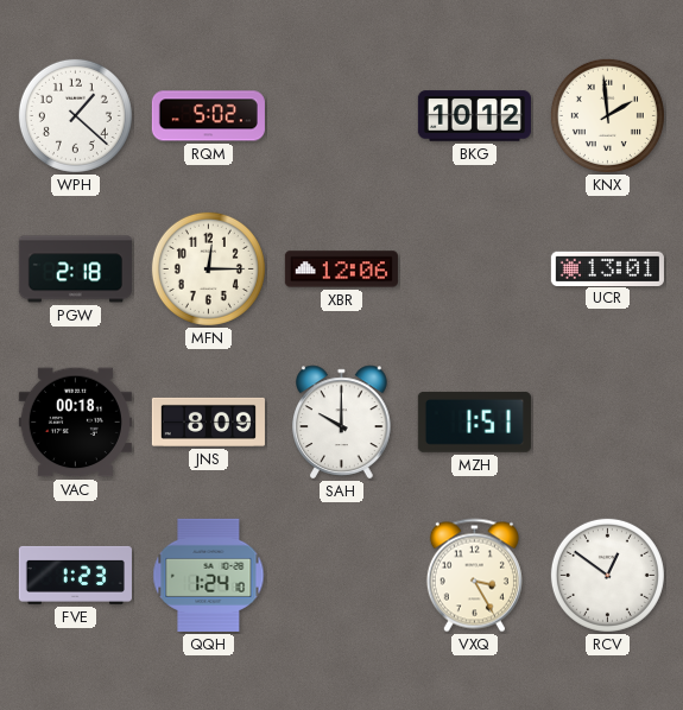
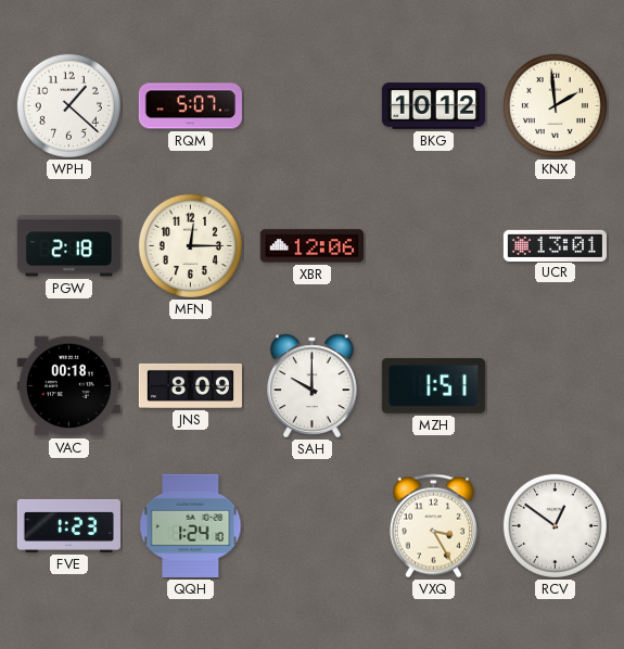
RQM: 5:02 -> 5:07 (190, 106)
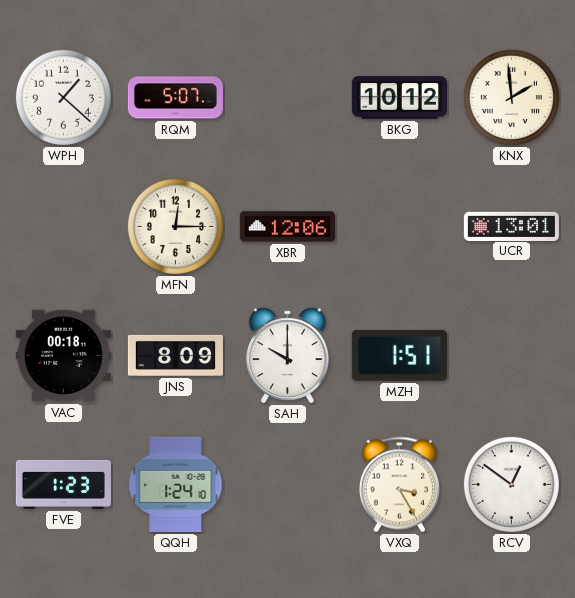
PGW: 2:18 -> none (68, 246)
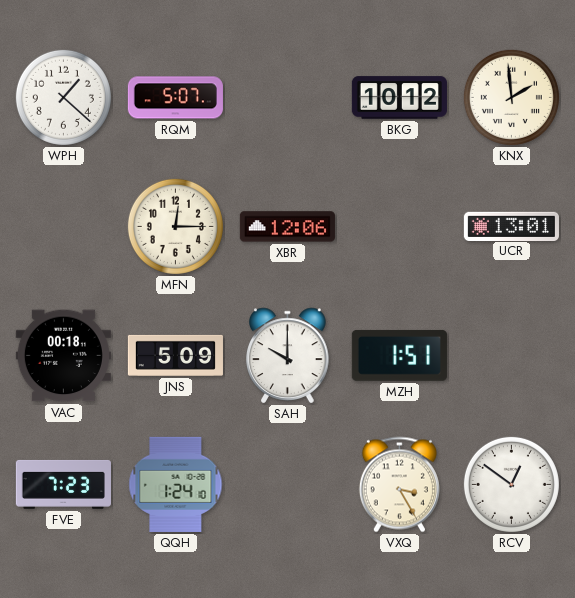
JNS: 8:09 -> 5:09 (175, 355)
FVE: 1:23 -> 7:23 (63, 484)
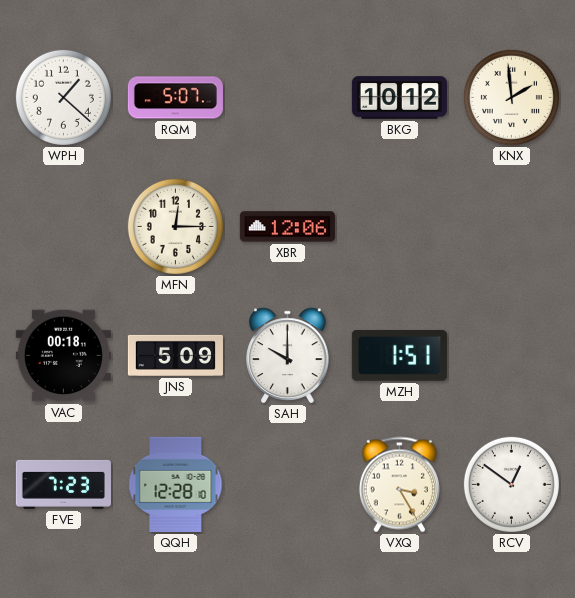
UCR: 13:01 -> none (511, 226)
QQH: 1:24 -> 12:28 (176, 484)
